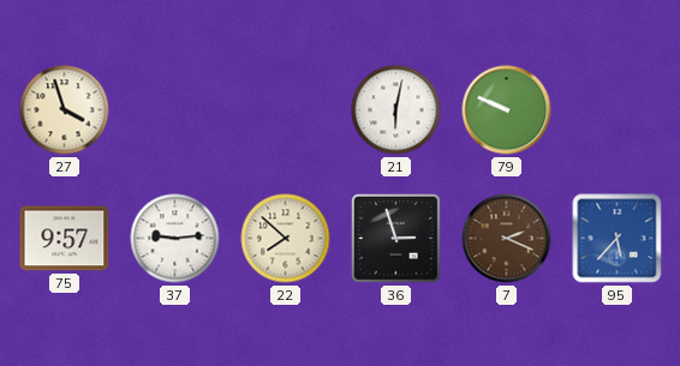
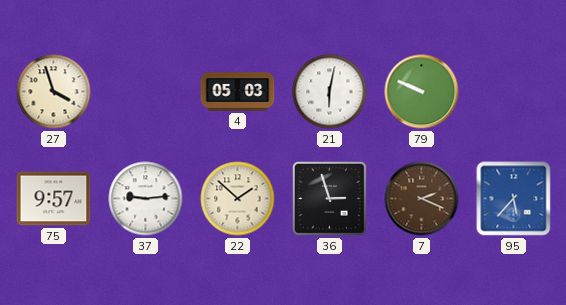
4: none -> 05:03 (238, 92)
22: 7:52 -> 1:52 (238, 199)
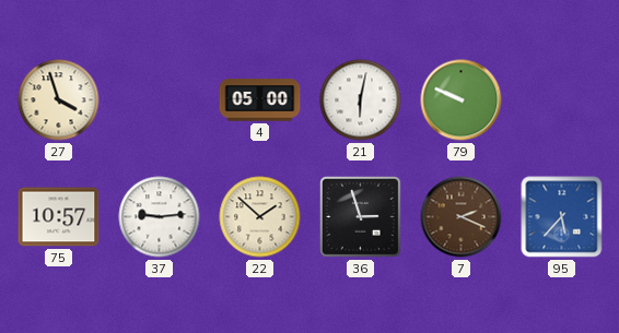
4: 05:03 -> 05:00 (260, 100)
75: 9:57 -> 10:57 (59, 217)
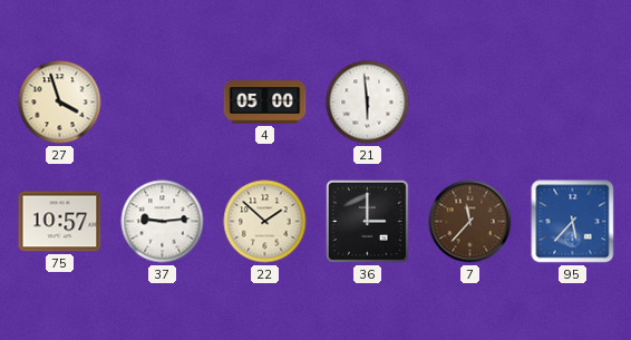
21: 6:02 -> 5:59 (368, 103)
79: 9:49 -> none (462, 100)
36: 2:57 -> 3:00 (367, 221)
7: 2:19 -> 11:37 (470, 222)
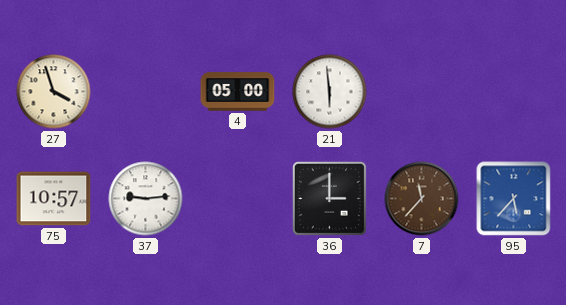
22: 1:52 -> none (265, 222)
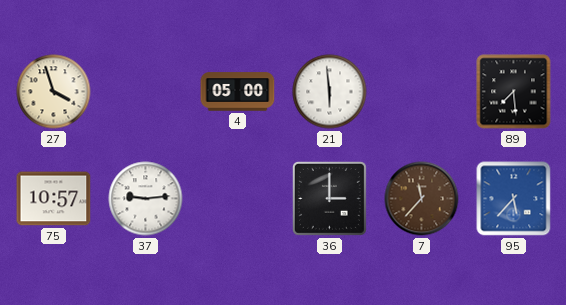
89: none -> 7:29 (514, 92)
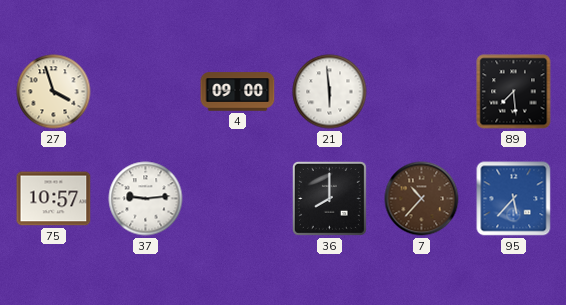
4: 05:00 -> 09:00 (238, 92)
36: 3:00 -> 8:00 (329, 198)
7: 11:37 -> 10:37 (422, 199)
